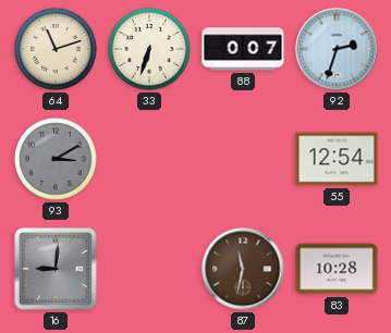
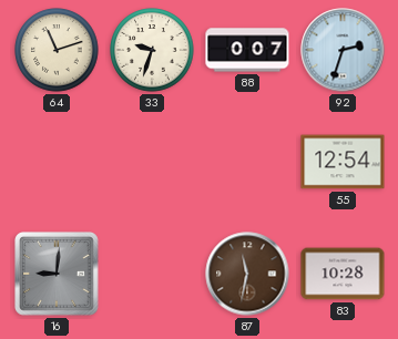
33: 6:33 -> 9:33 (152, 50)
93: 3:10 -> none (56, 159)
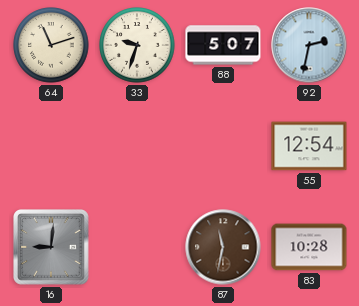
88: 0:07 -> 5:07 (223, 45)
92: 2:33 -> 2:32 (309, 45)
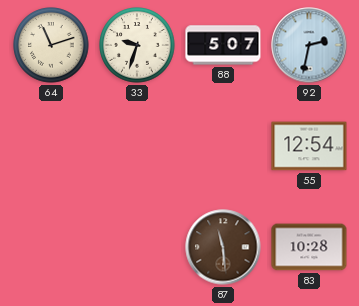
16: 9:01 -> none (52, 248)
87: 11:32 -> 11:29 (223, 247)
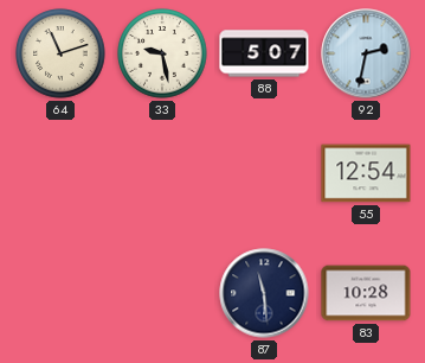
33: 9:33 -> 9:28 (162, 53)
87 dial: brown -> navy (264, 293)
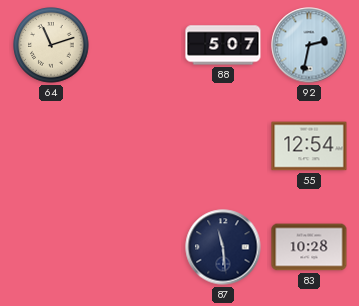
33: 9:28 -> none (162, 53)
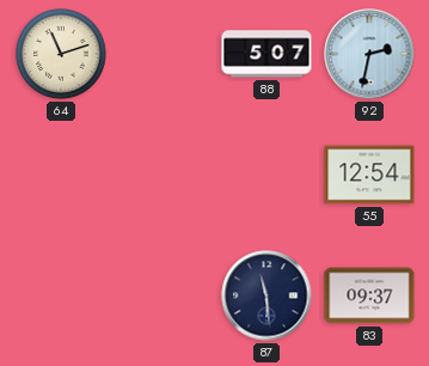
83: 10:28 -> 09:37 (369, 295)
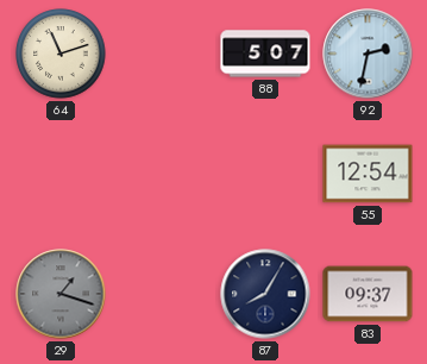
29: none -> 1:18 (61, 294)
87: 11:29 -> 8:05 (265, 294)
